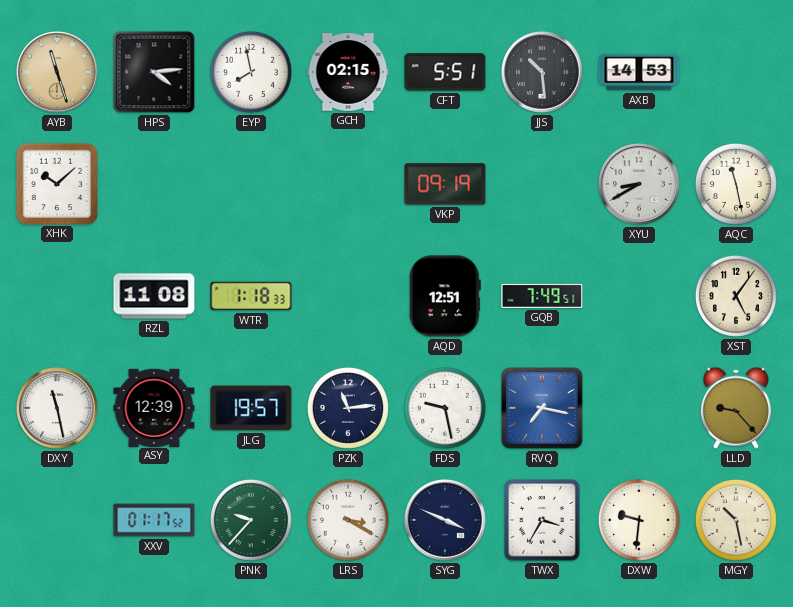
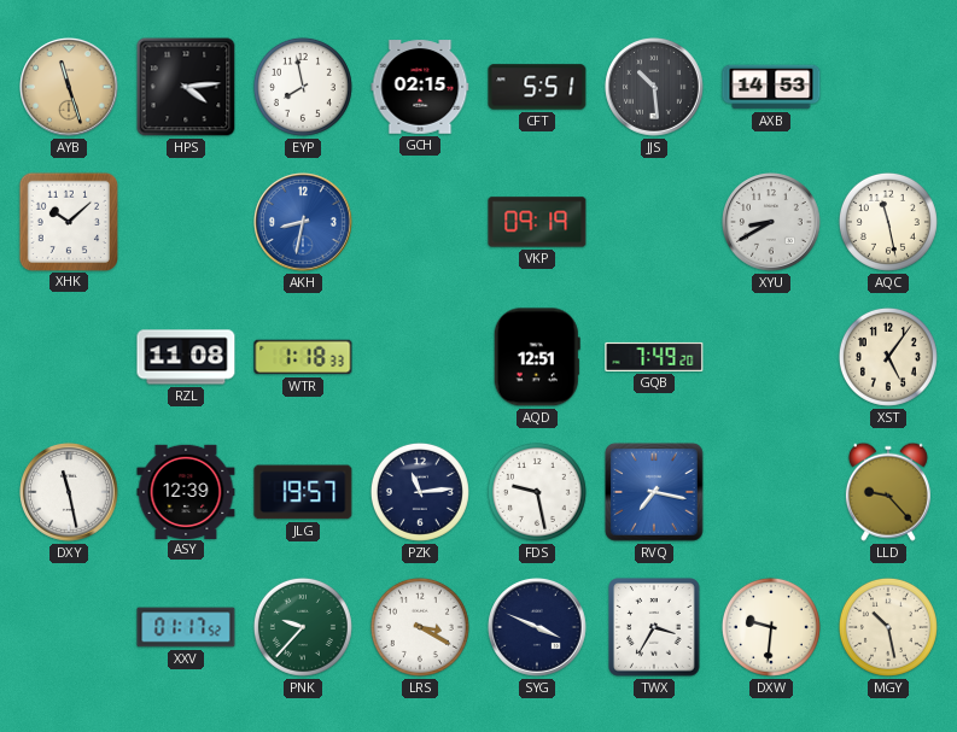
AKH: none -> 8:32 (304, 223)
GQB: 7:49:51 -> 7:49:20 (654, 357)
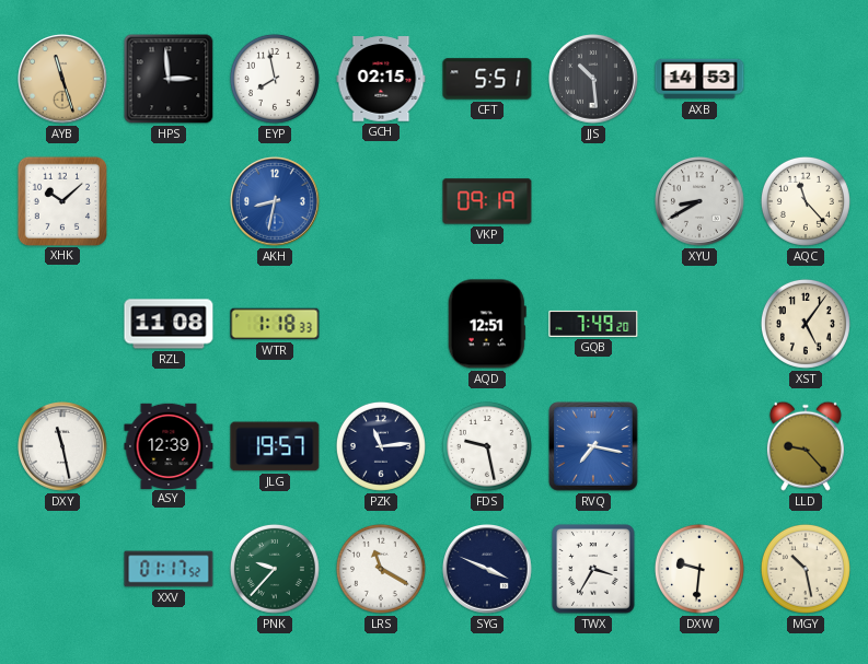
HPS: 4:14 -> 2:59 (169, 79)
AQC: 11:28 -> 11:23 (806, 201)
LRS: 3:20 -> 11:20 (381, 569)
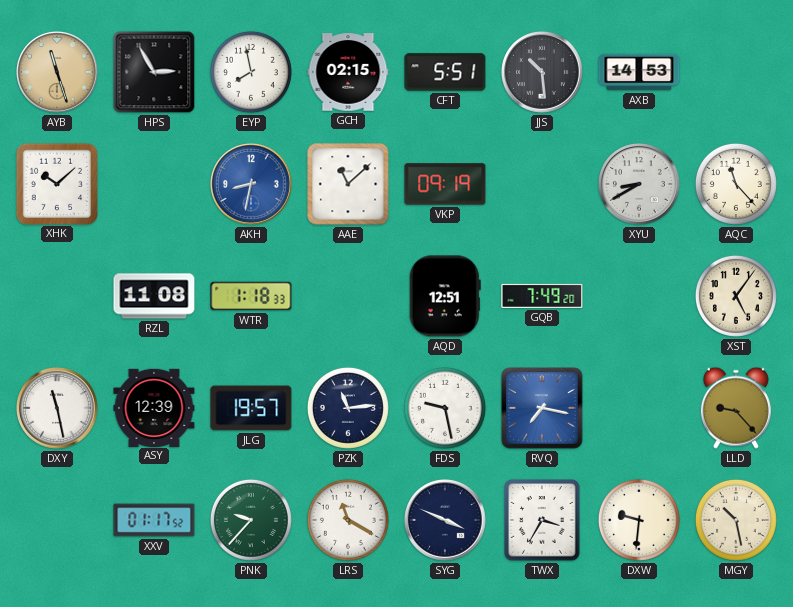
HPS: 2:59 -> 2:55 (154, 72)
AAE: none -> 11:08 (348, 184)
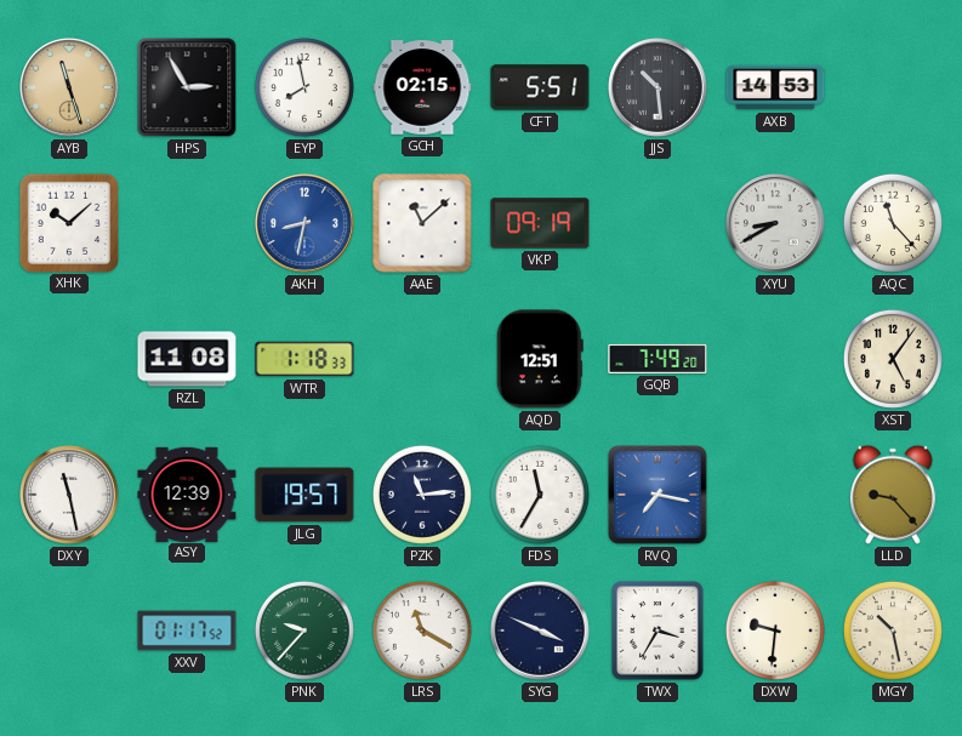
FDS: 9:28 -> 11:35 (540, 495)
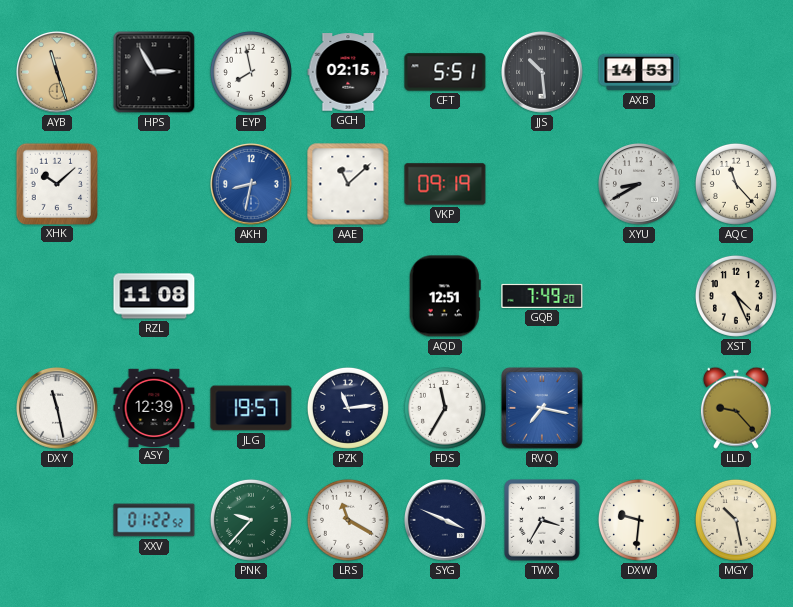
WTR: 1:18 -> none (304, 359)
XST: 5:06 -> 4:26 (736, 296)
XXV: 01:17 -> 01:22 (154, 520)
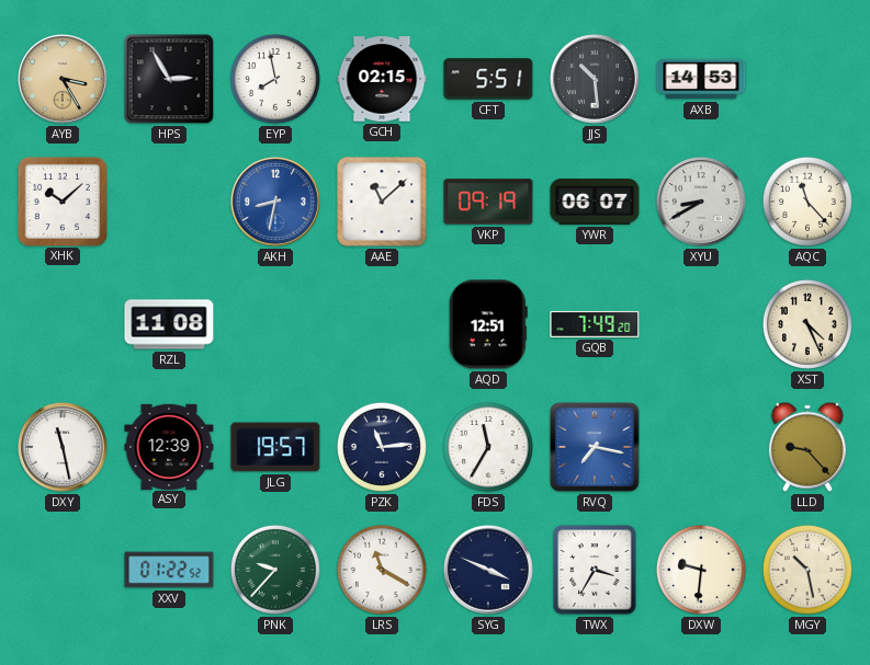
AYB: 11:27 -> 3:25 (64, 80)
YWR: none -> 06:07 (595, 203)
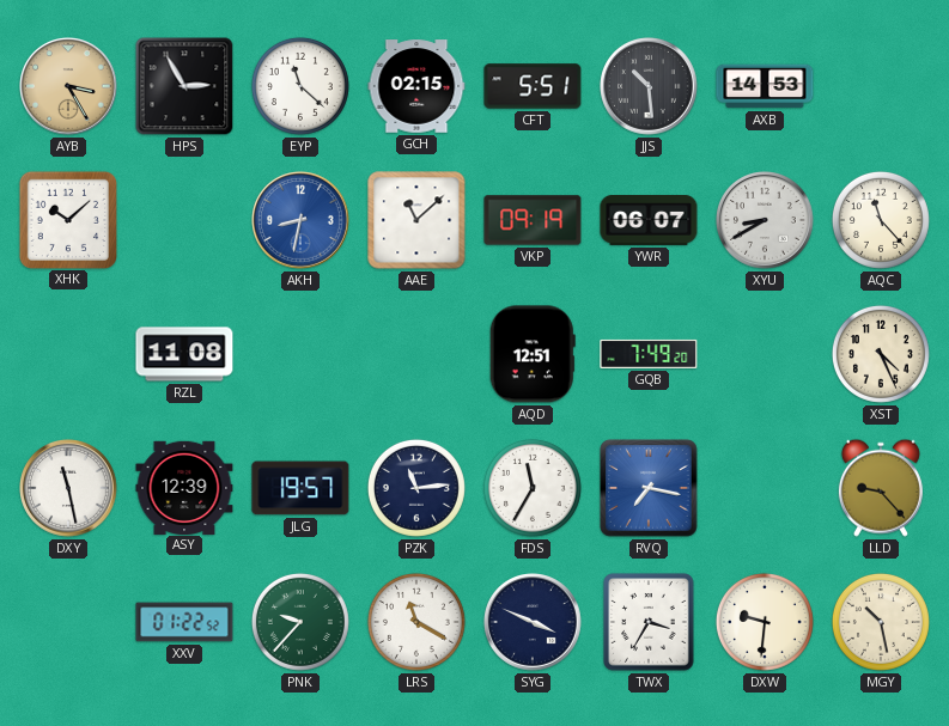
EYP: 7:58 -> 11:22 (300, 86)
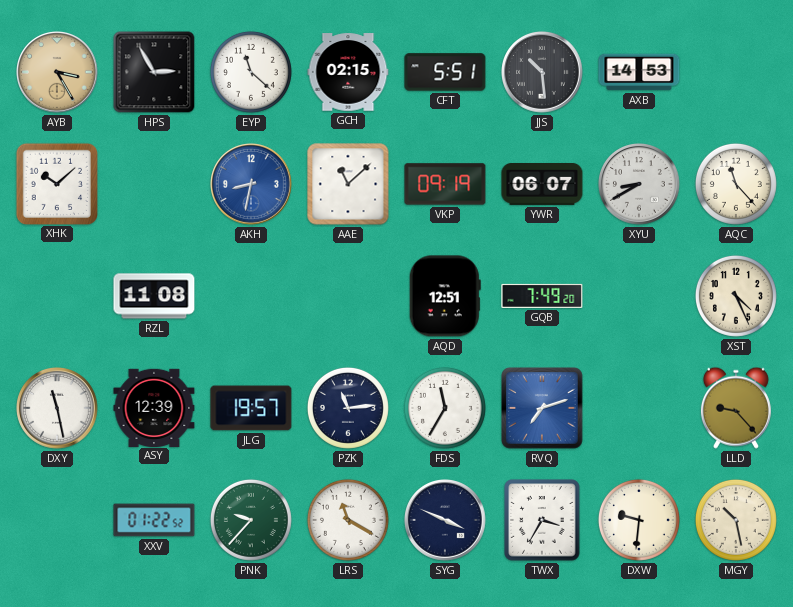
RVQ: 7:17 -> 7:12 (542, 408)
